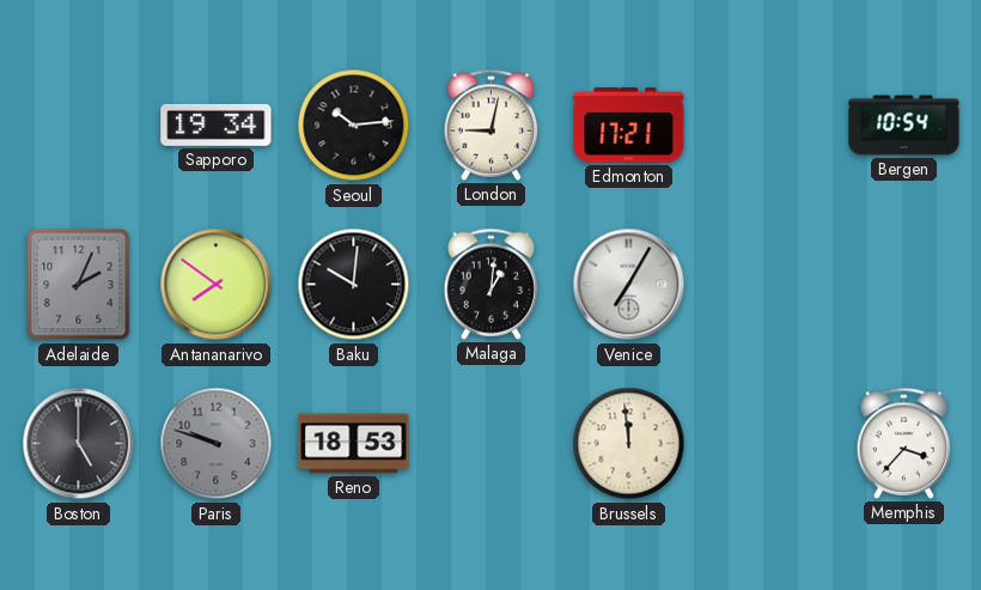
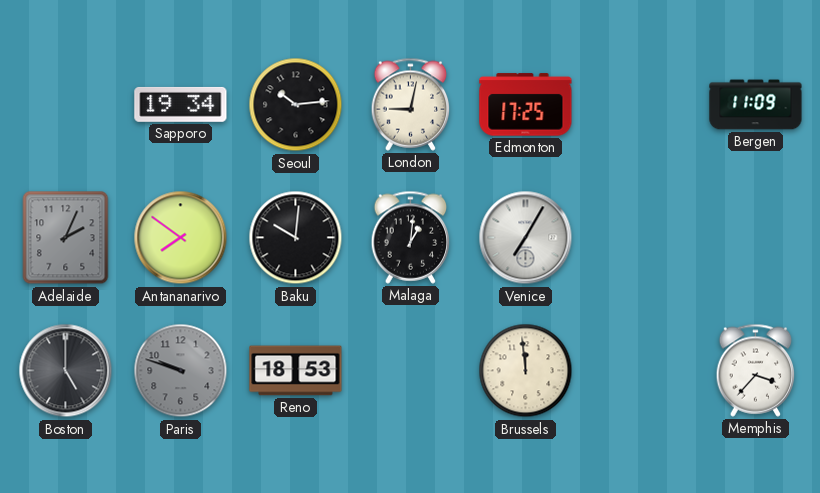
Edmonton: 17:21 -> 17:25 (526, 105)
Bergen: 10:54 -> 11:09 (756, 105)
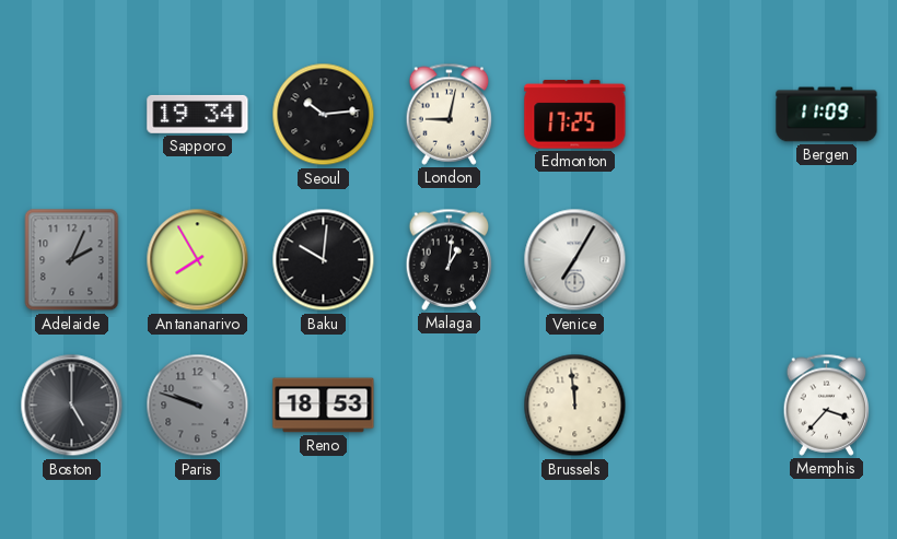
Antananarivo: 7:51 -> 7:55 (198, 260)
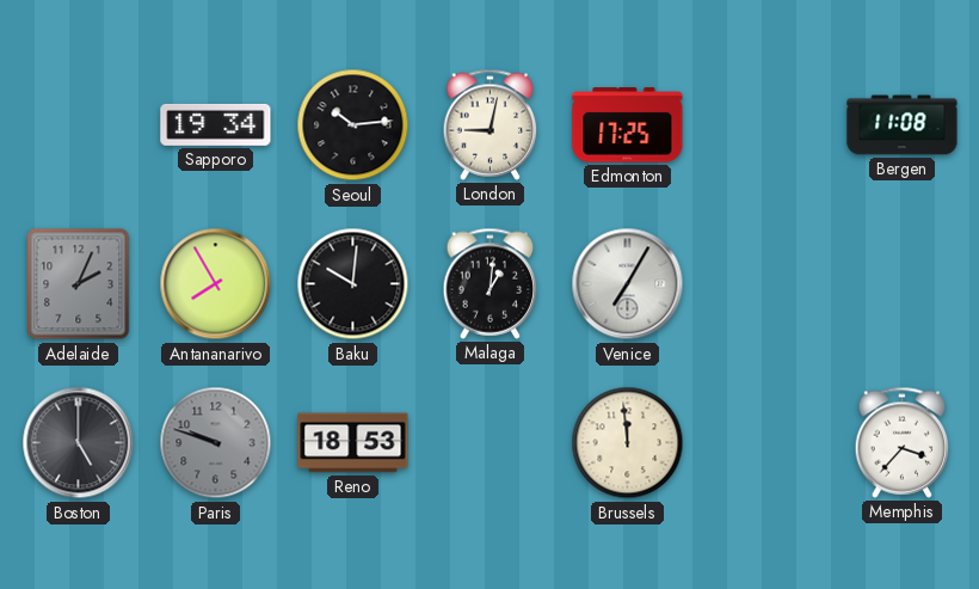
Bergen: 11:09 -> 11:08 (903, 125)
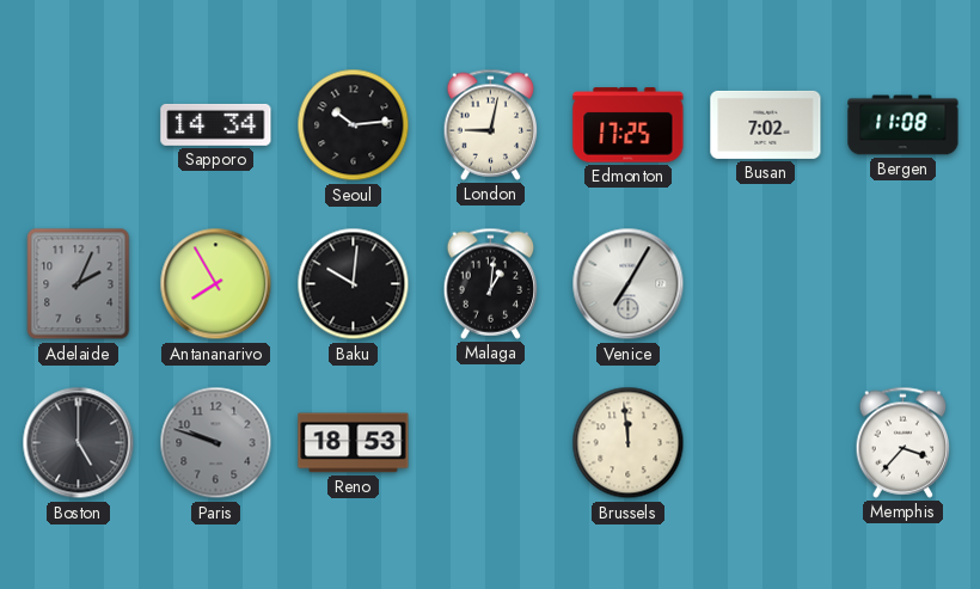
Sapporo: 19:34 -> 14:34 (216, 124)
Busan: none -> 7:02 (766, 124)
